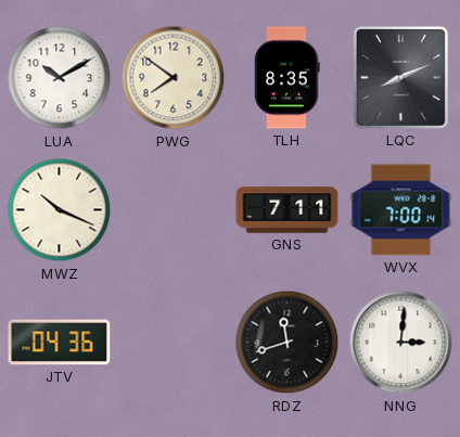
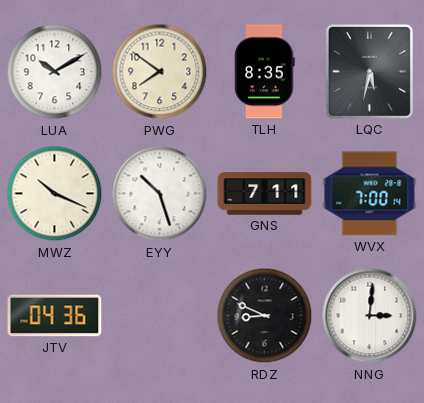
LQC: 8:11 -> 5:32 (369, 71)
EYY: none -> 10:27 (160, 194)
RDZ: 11:42 -> 8:49 (265, 316)
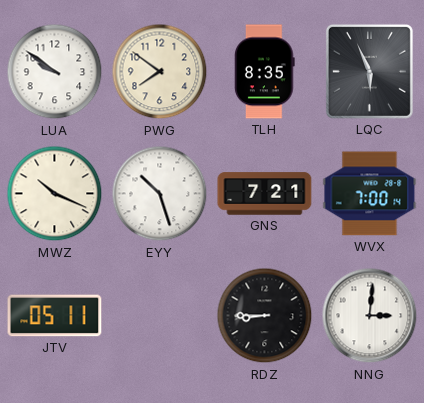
LUA: 10:10 -> 9:51 (55, 72)
LQC: 5:32 -> 5:56 (369, 71)
GNS: 7:11 -> 7:21 (265, 194)
JTV: 04:36 -> 05:11 (55, 316)
RDZ: 8:49 -> 8:45 (265, 316)
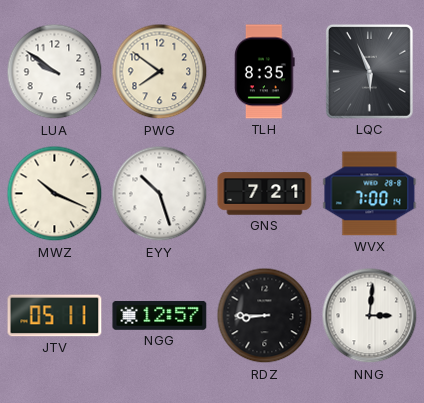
NGG: none -> 12:57 (160, 316)
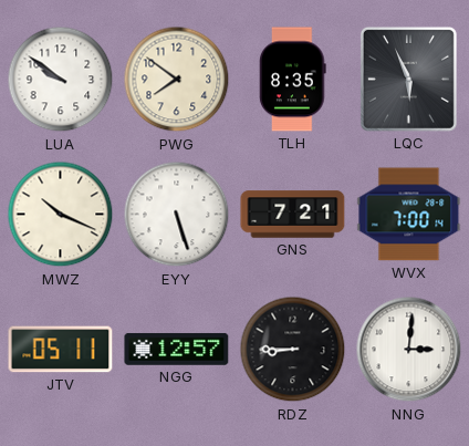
EYY: 10:27 -> 5:27 (177, 215)
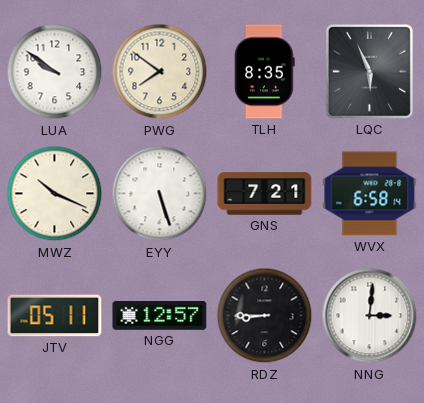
WVX: 7:00 -> 6:58 (370, 194)
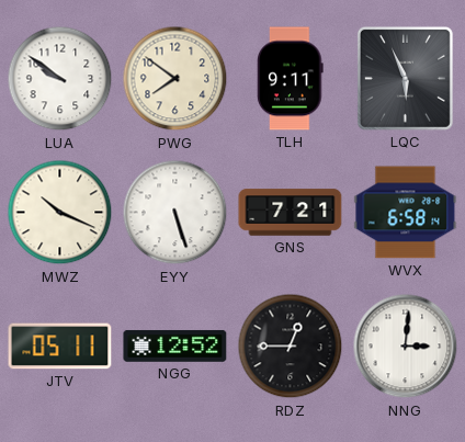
TLH: 8:35 -> 9:11 (291, 79)
NGG: 12:57 -> 12:52 (175, 347)
RDZ: 8:45 -> 12:45 (291, 347)
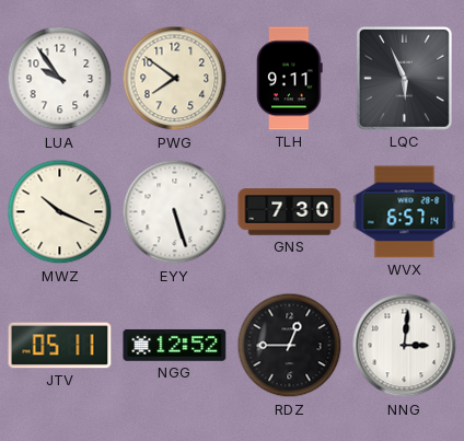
LUA: 9:51 -> 9:54 (60, 79)
GNS: 7:21 -> 7:30 (290, 212)
WVX: 6:58 -> 6:57 (405, 212)
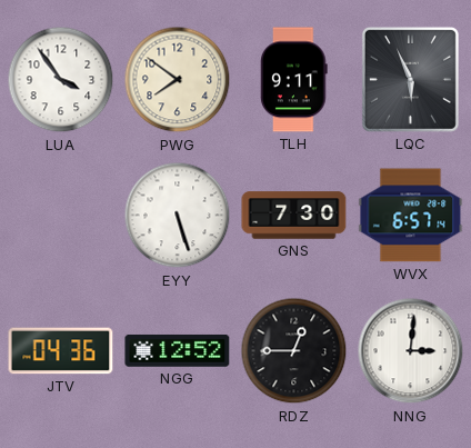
LUA: 9:54 -> 3:54 (61, 80)
MWZ: 10:19 -> none (60, 212)
JTV: 05:11 -> 04:36 (61, 351)
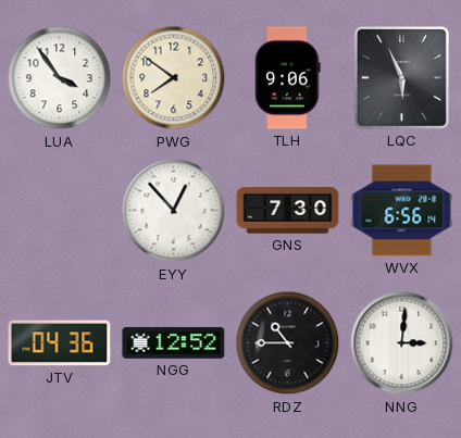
TLH: 9:11 -> 9:06 (288, 78)
EYY: 5:27 -> 12:53 (174, 211)
WVX: 6:57 -> 6:56 (402, 211)
RDZ: 12:45 -> 10:45 (288, 343)
